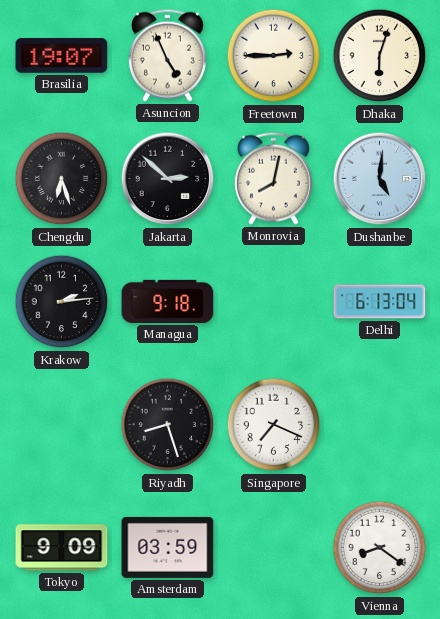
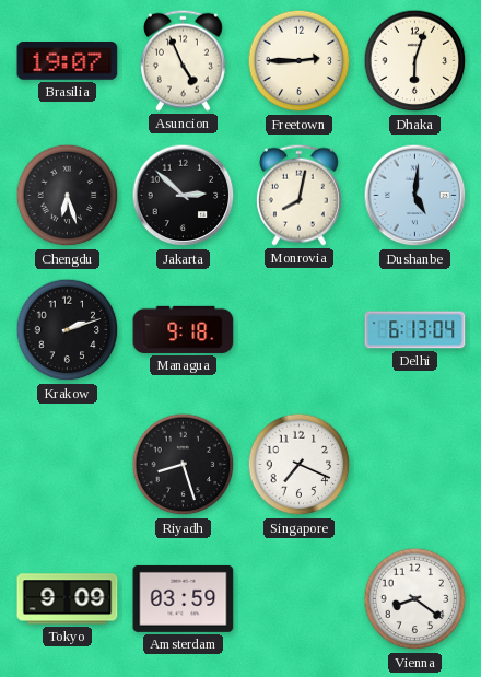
Krakow: 2:14 -> 2:12 (68, 330)
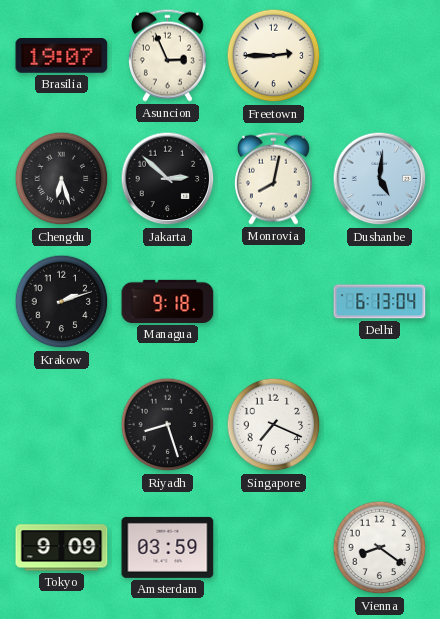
Asuncion: 4:56 -> 2:56 (167, 55)
Dhaka: 6:03 -> none (415, 61)
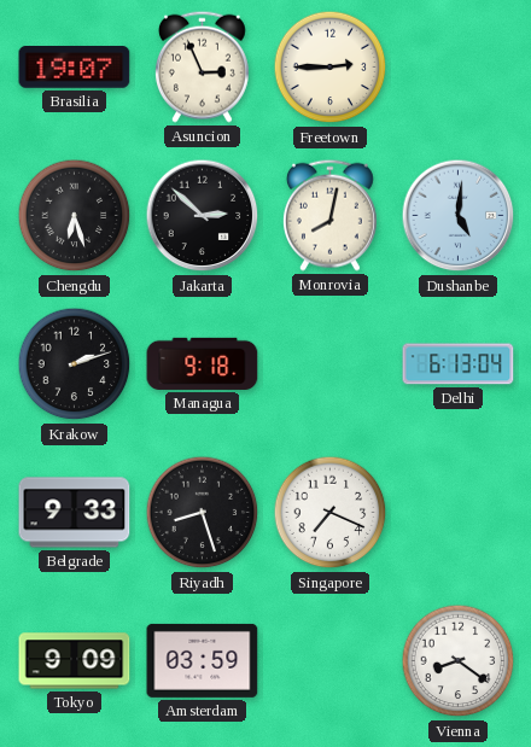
Belgrade: none -> 9:33 (75, 513)
